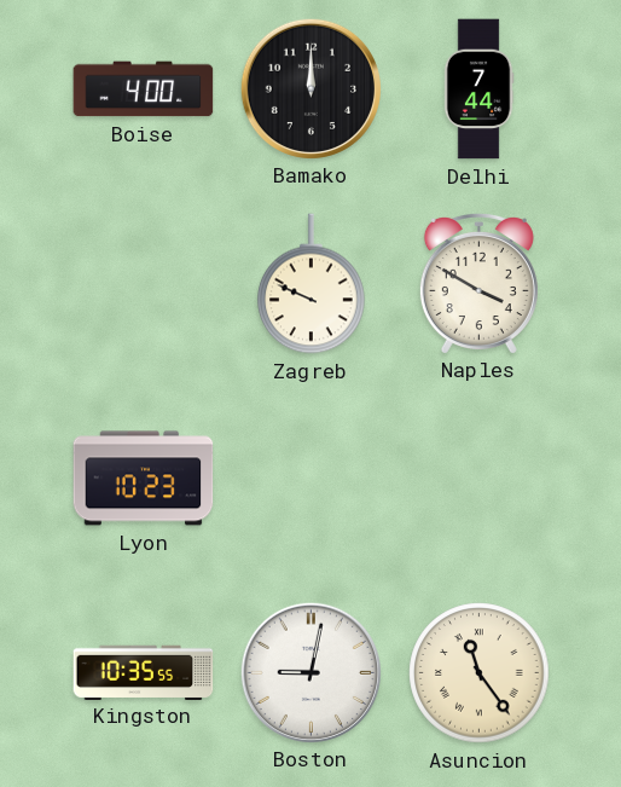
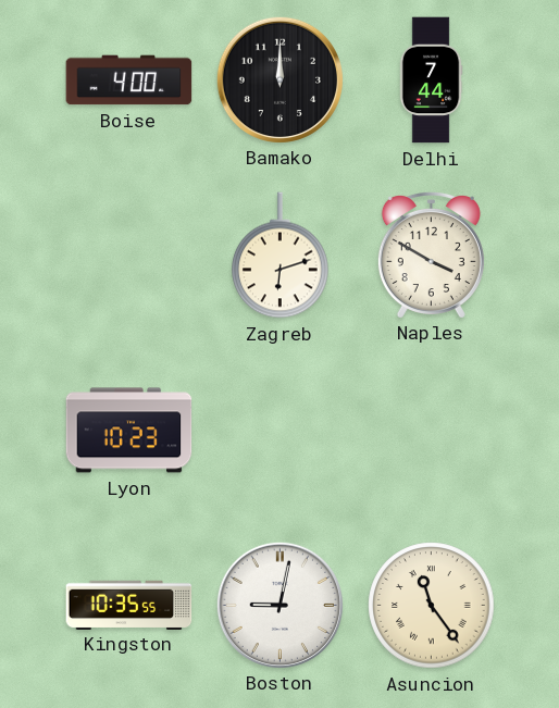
Zagreb: 9:49 -> 6:12 (281, 256)
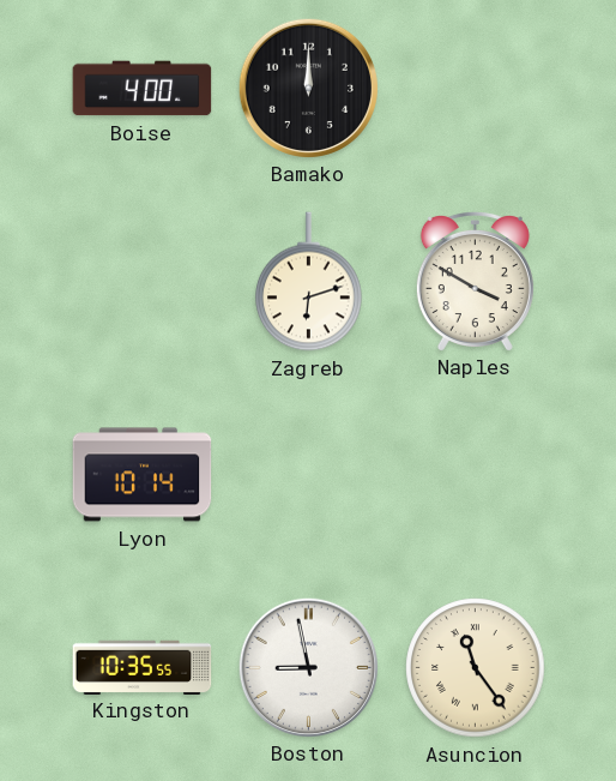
Delhi: 7:44 -> none (431, 80)
Lyon: 10:23 -> 10:14 (143, 475)
Boston: 9:02 -> 8:58 (308, 667)
